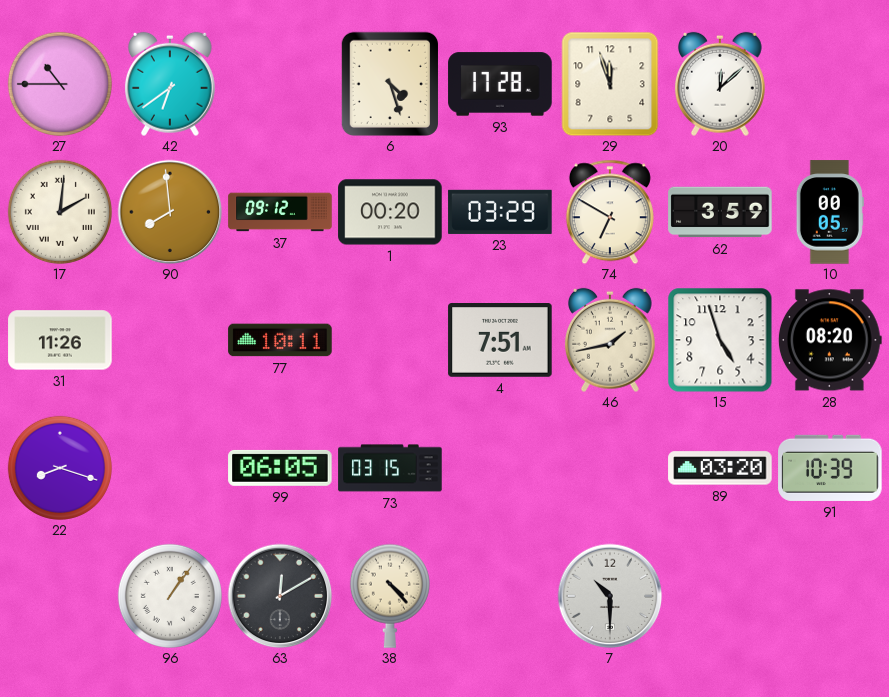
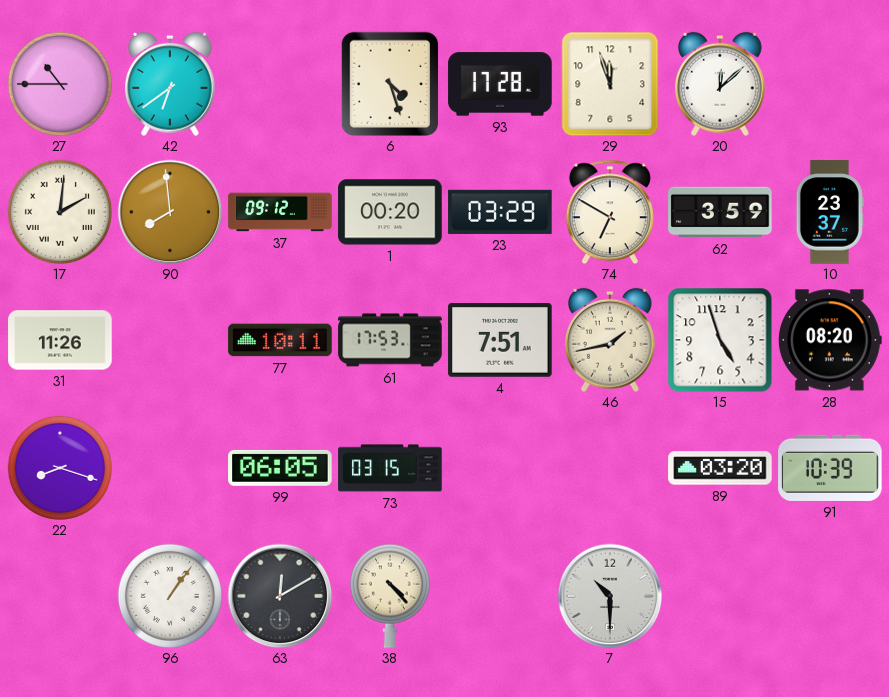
10: 00:05 -> 23:37 (830, 212)
61: none -> 17:53 (390, 340)
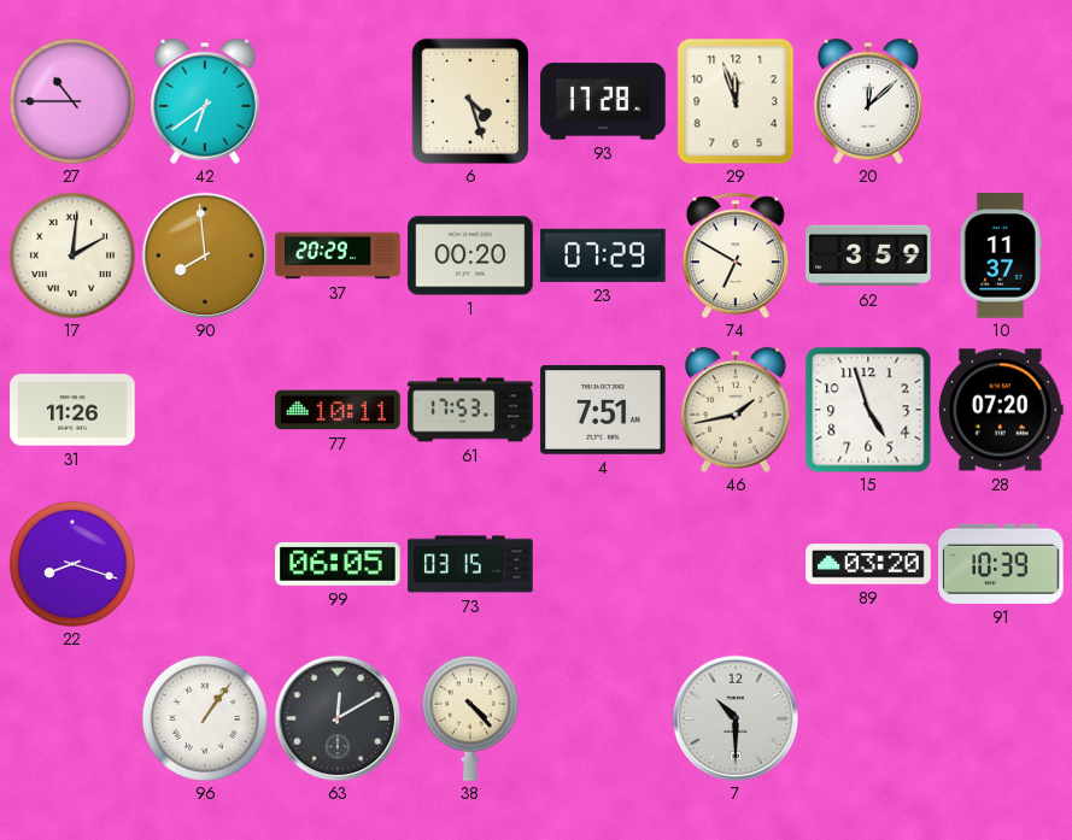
37: 09:12 -> 20:29 (338, 255)
23: 03:29 -> 07:29 (603, 255)
10: 23:37 -> 11:37 (1001, 255)
28: 08:20 -> 07:20 (1001, 410)
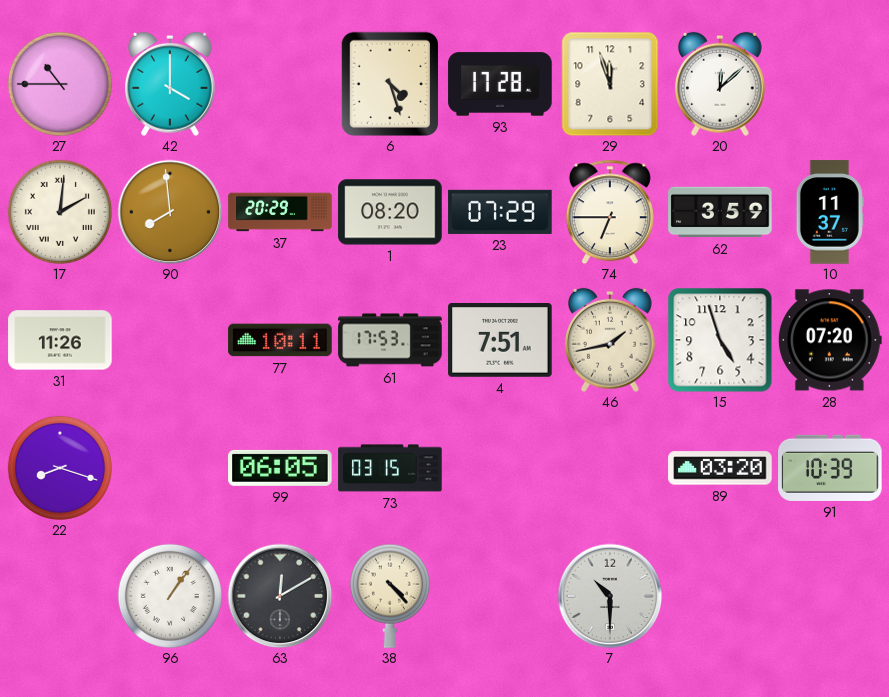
42: 6:39 -> 4:00 (170, 84)
1: 00:20 -> 08:20 (390, 212)
74: 6:50 -> 6:45 (610, 212)
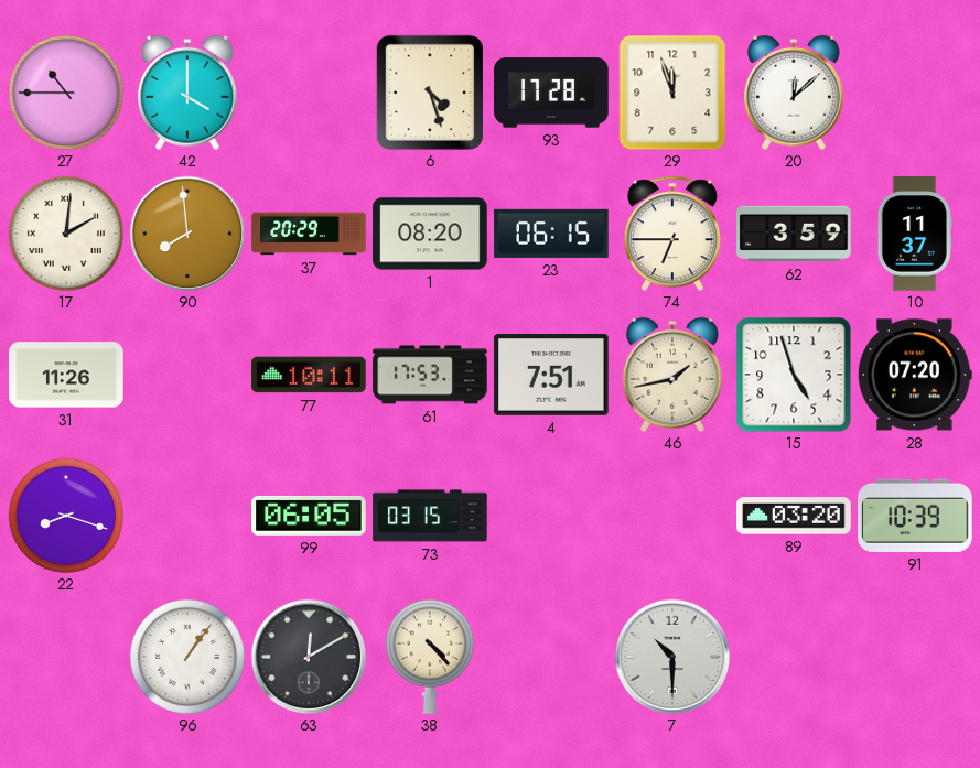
23: 07:29 -> 06:15 (551, 234)
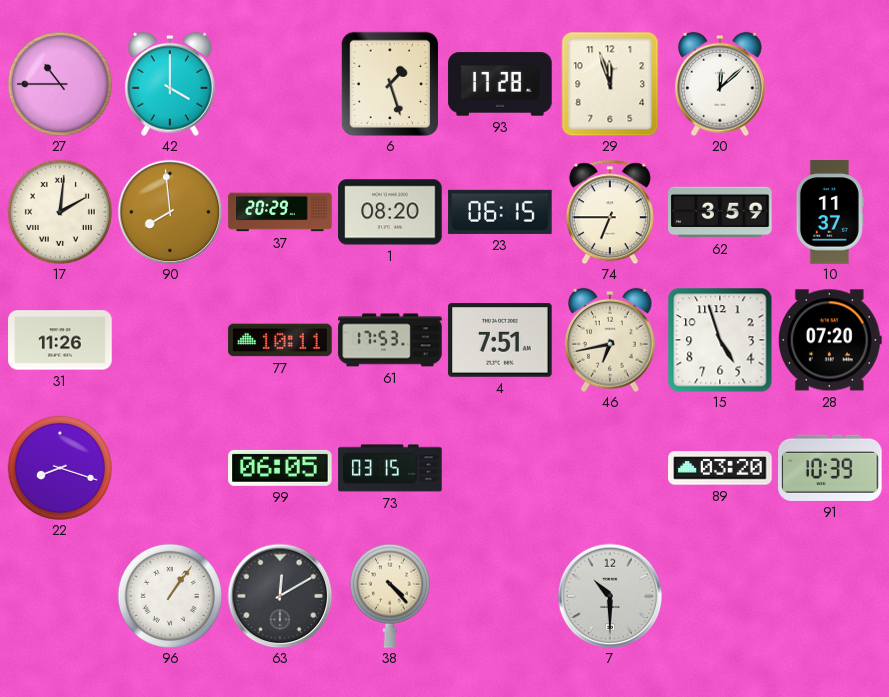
6: 4:27 -> 1:27 (389, 83)
46: 1:43 -> 6:43 (610, 340)
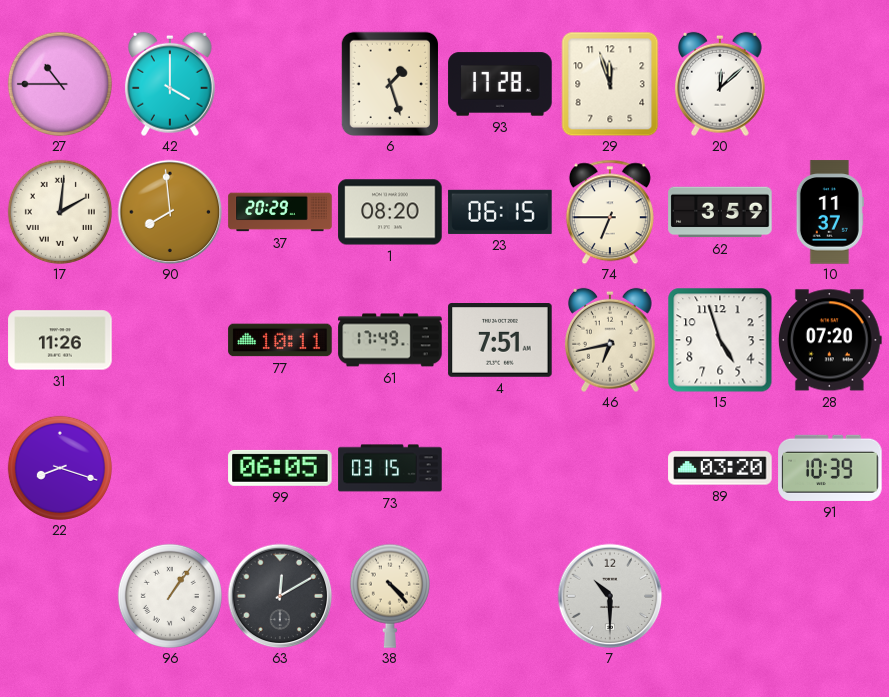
61: 17:53 -> 17:49 (390, 340)
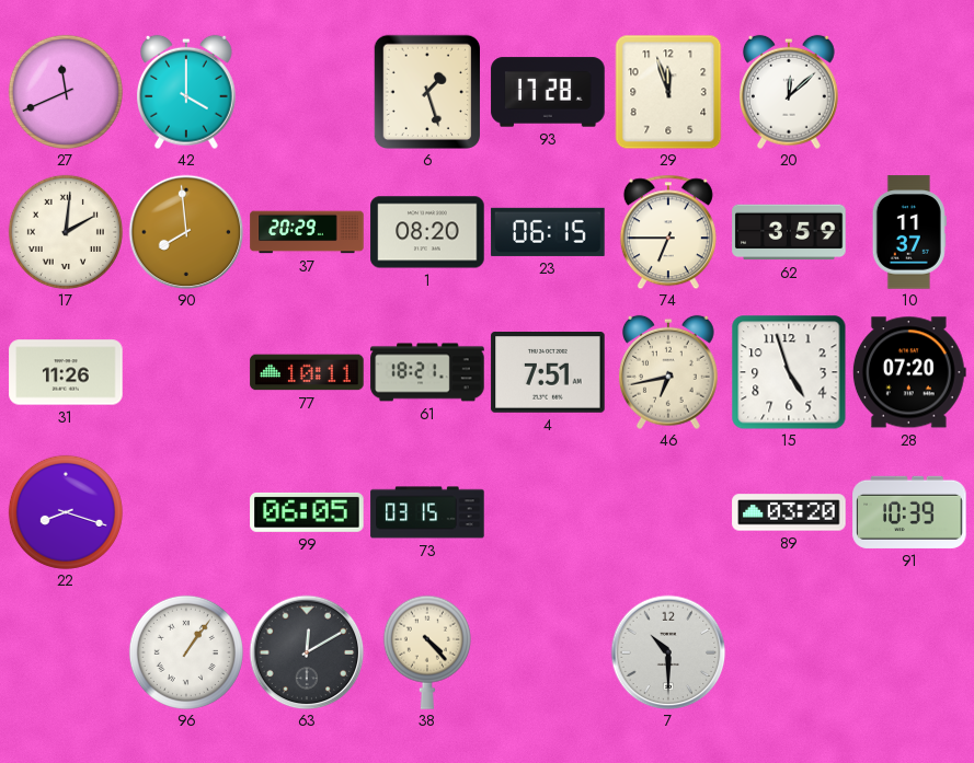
27: 10:45 -> 11:41 (66, 92)
61: 17:49 -> 18:21 (427, 372)
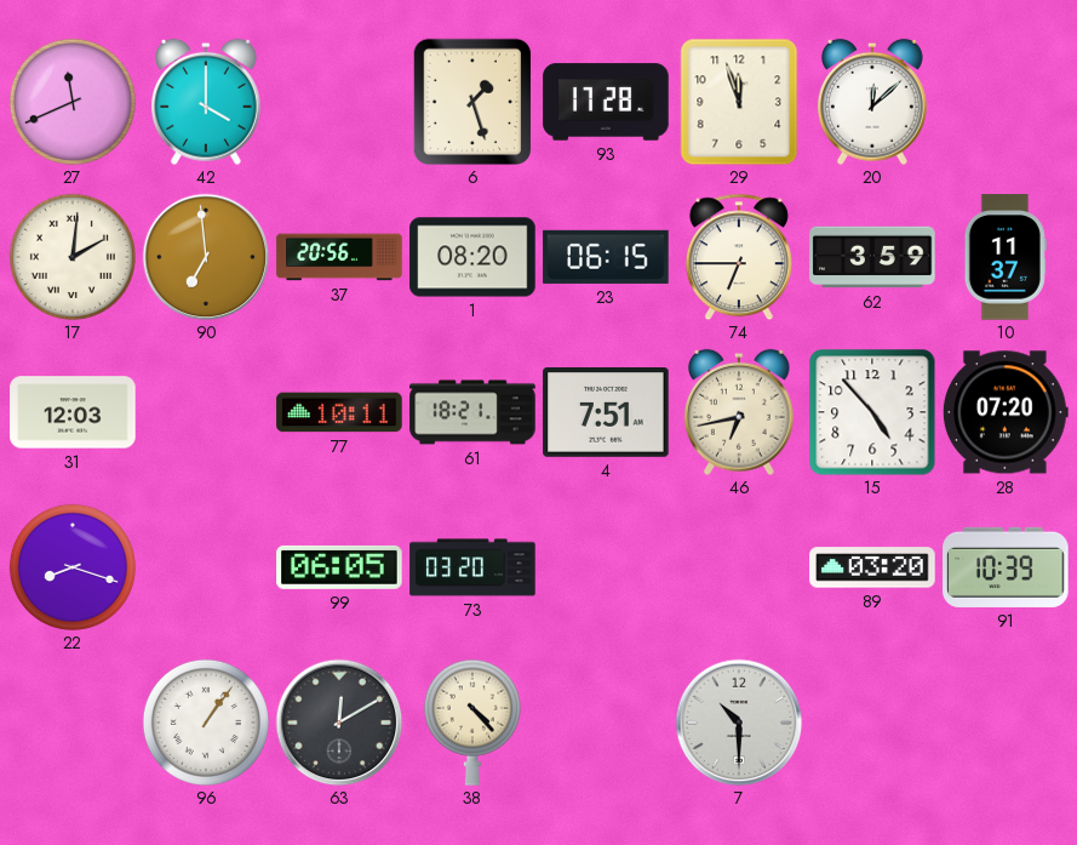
90: 7:59 -> 6:59 (206, 257)
37: 20:29 -> 20:56 (339, 257)
31: 11:26 -> 12:03 (73, 412)
15: 4:57 -> 4:53 (872, 412)
73: 03:15 -> 03:20 (472, 567)
